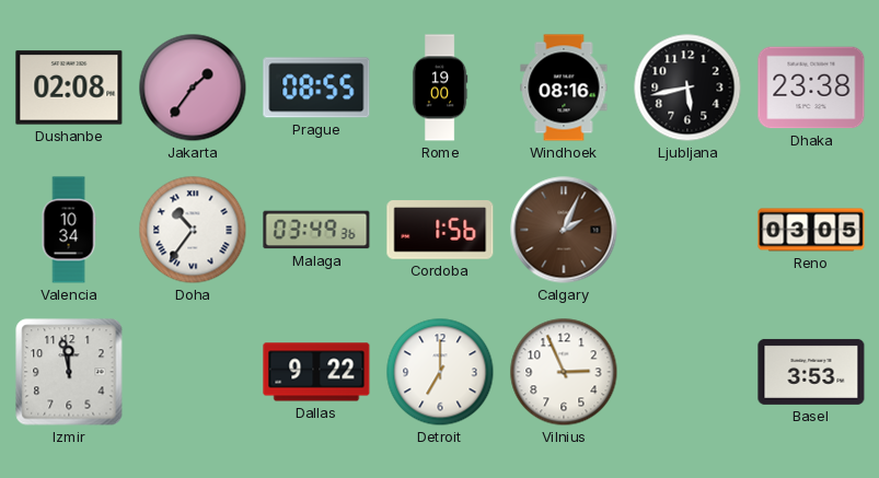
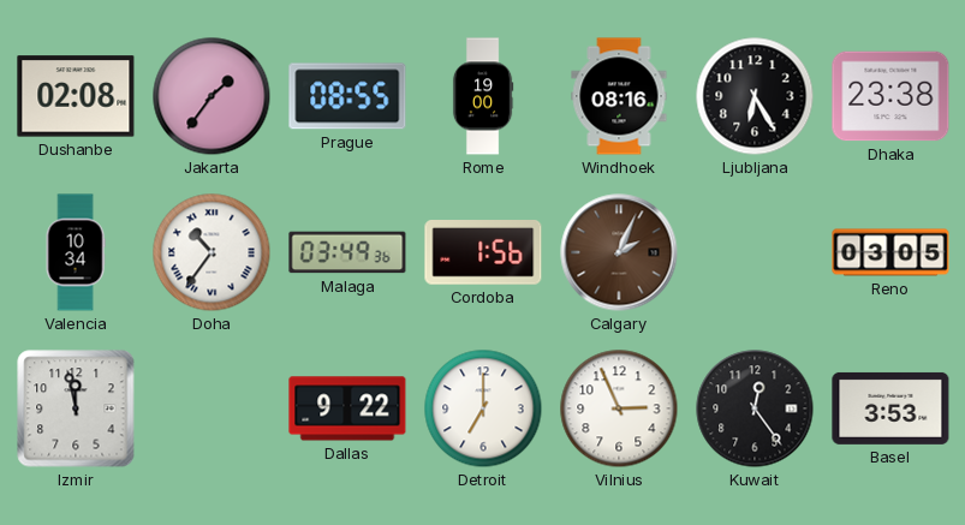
Ljubljana: 5:43 -> 6:25 (755, 96)
Kuwait: none -> 12:24 (755, 408)
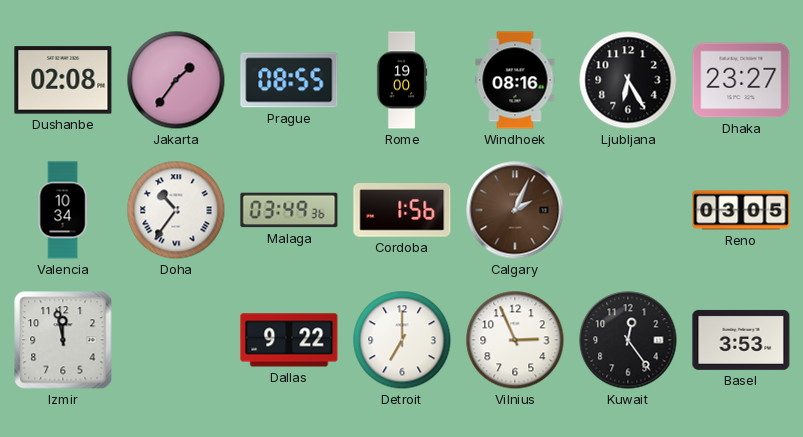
Dhaka: 23:38 -> 23:27 (741, 80)
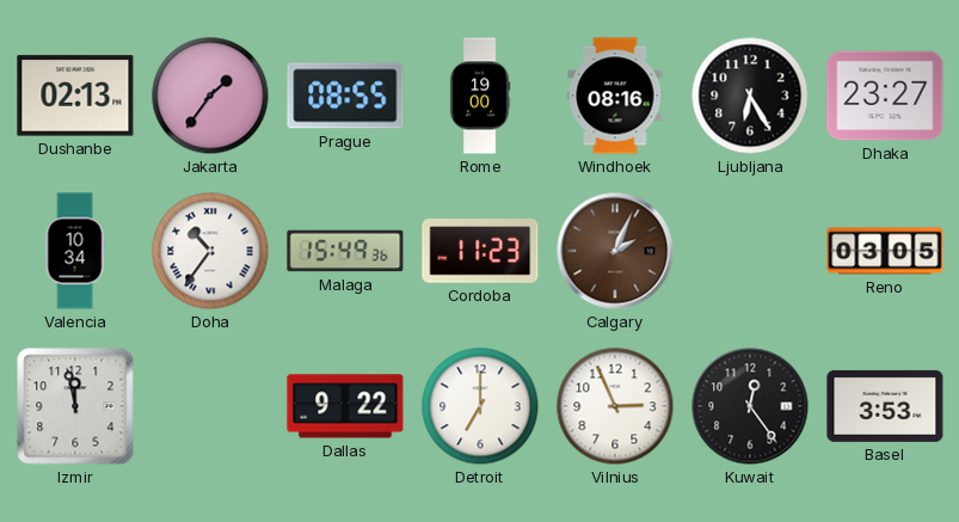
Dushanbe: 02:08 -> 02:13 (75, 96)
Malaga: 03:49 -> 15:49 (345, 251)
Cordoba: 1:56 -> 11:23 (480, 252)
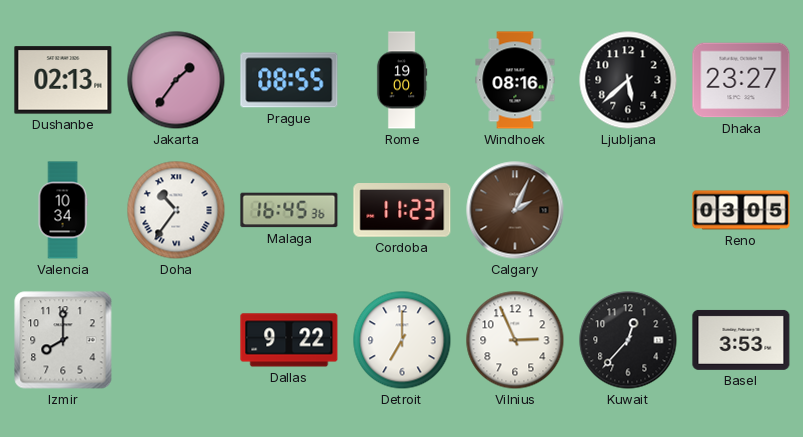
Ljubljana: 6:25 -> 5:38 (628, 80)
Malaga: 15:49 -> 16:45 (289, 210)
Izmir: 11:58 -> 8:00 (63, 340)
Kuwait: 12:24 -> 12:37 (628, 340)
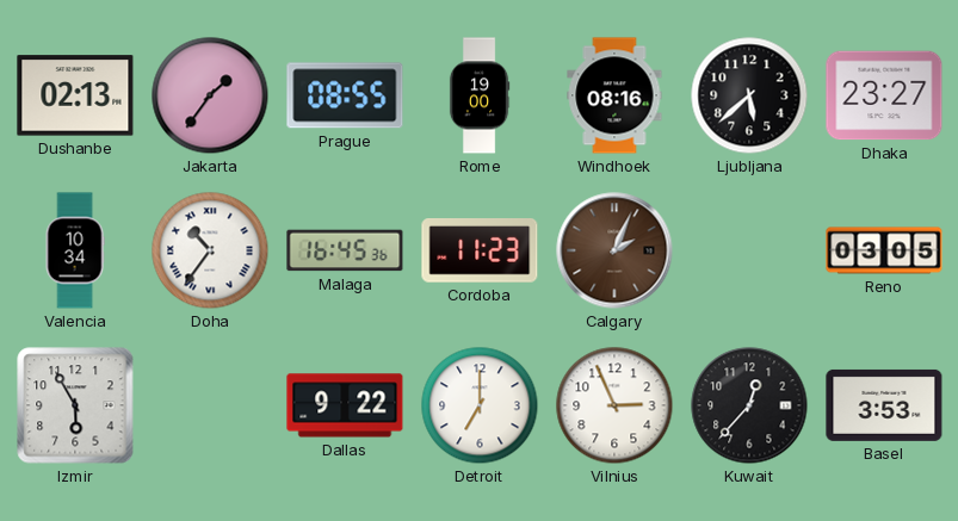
Izmir: 8:00 -> 5:55 (75, 405)
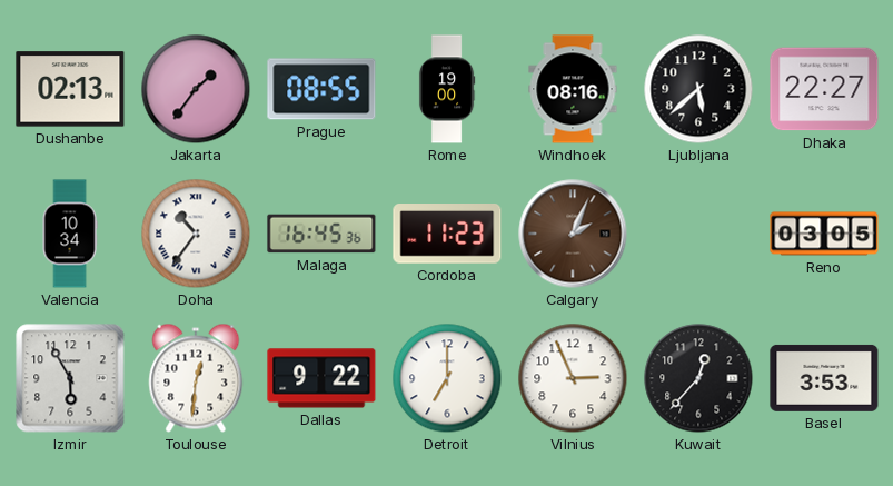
Dhaka: 23:27 -> 22:27 (824, 89)
Toulouse: none -> 12:31 (196, 378)
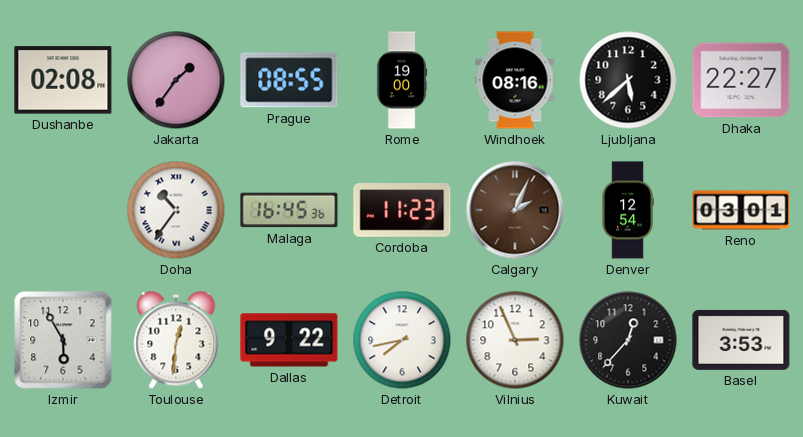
Dushanbe: 02:13 -> 02:08 (63, 80)
Valencia: 10:34 -> none (70, 234)
Denver: none -> 12:54 (628, 210)
Reno: 03:05 -> 03:01 (741, 210)
Detroit: 7:00 -> 7:43 (402, 340)
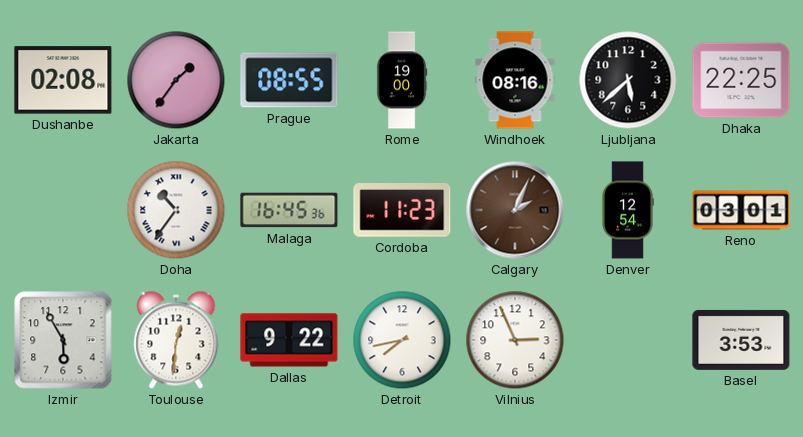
Dhaka: 22:27 -> 22:25 (741, 80)
Kuwait: 12:37 -> none (628, 340)
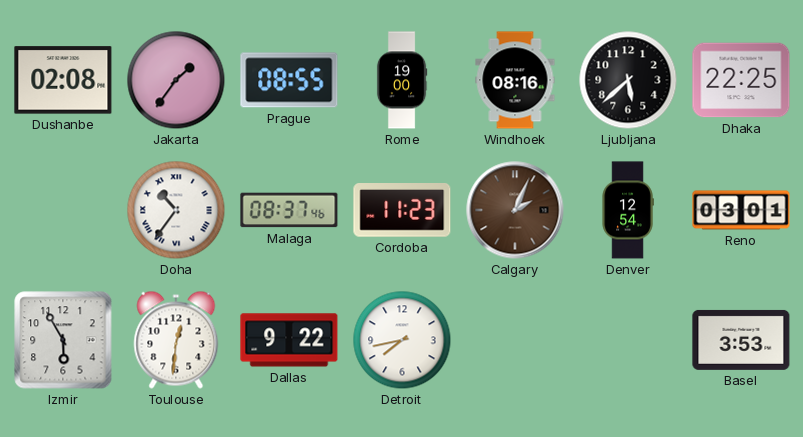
Malaga: 16:45 -> 08:37 (289, 210)
Vilnius: 2:56 -> none (515, 340)
